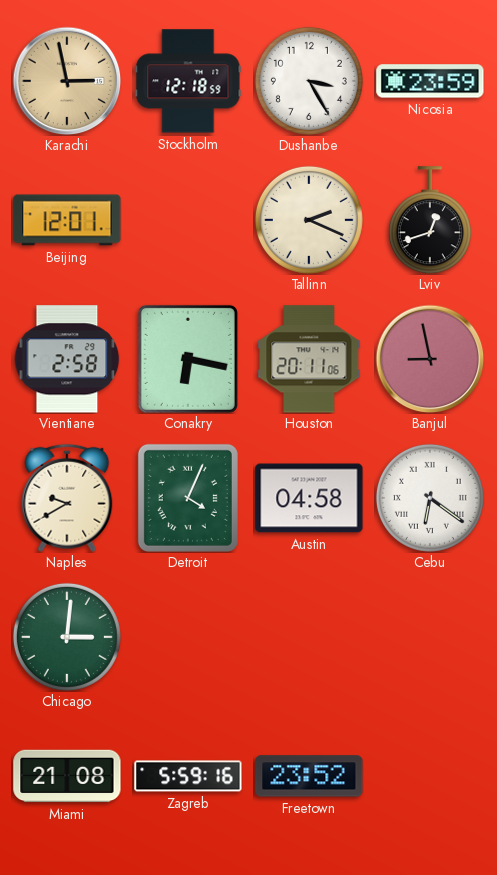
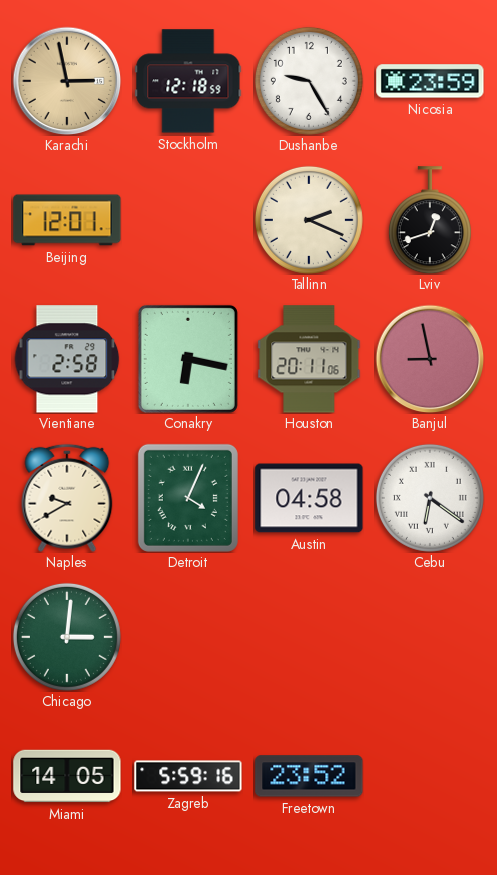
Dushanbe: 3:25 -> 9:25 (309, 81)
Miami: 21:08 -> 14:05 (67, 776)
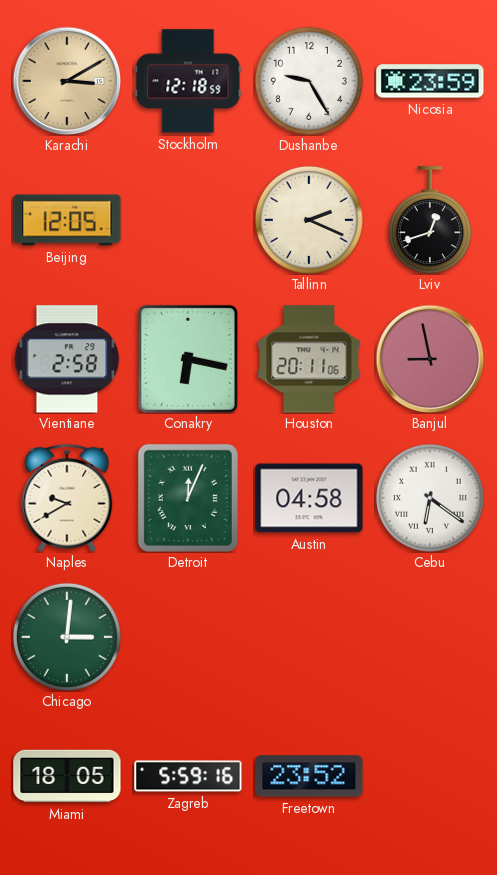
Karachi: 2:58 -> 3:10 (67, 81)
Beijing: 12:01 -> 12:05 (67, 220)
Detroit: 4:04 -> 12:04 (188, 498)
Miami: 14:05 -> 18:05 (67, 776)
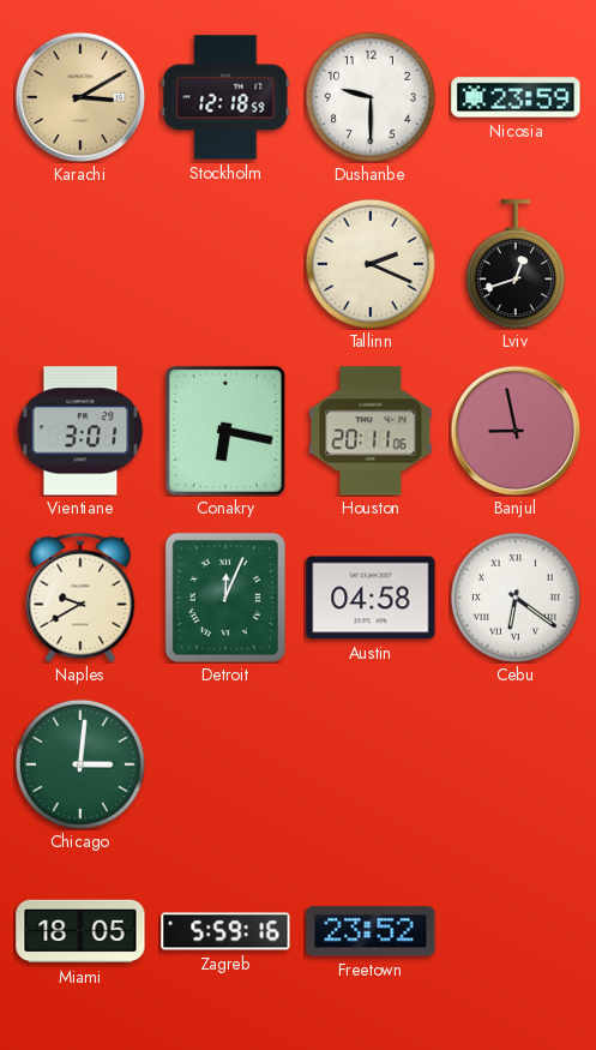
Dushanbe: 9:25 -> 9:30 (371, 97)
Beijing: 12:05 -> none (67, 220)
Vientiane: 2:58 -> 3:01 (80, 431)
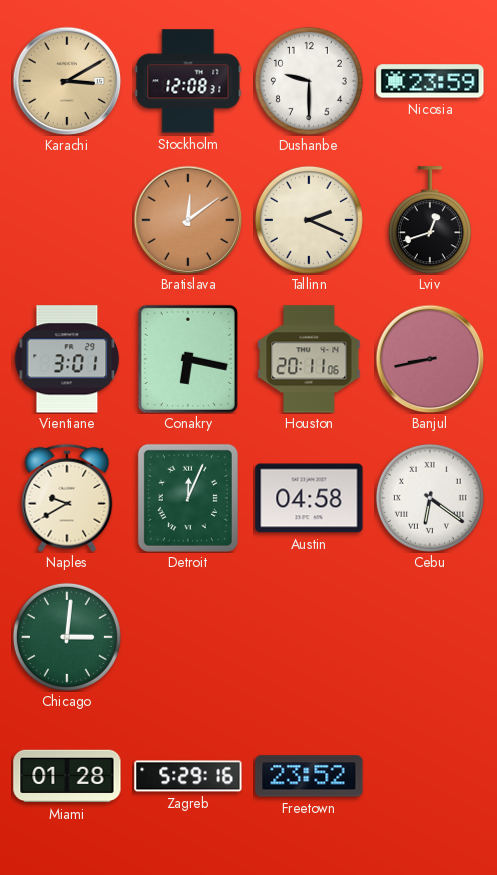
Stockholm: 12:18 -> 12:08 (188, 81)
Bratislava: none -> 12:09 (188, 220)
Banjul: 8:58 -> 8:43 (430, 359)
Miami: 18:05 -> 01:28 (67, 776)
Zagreb: 5:59 -> 5:29 (188, 776)
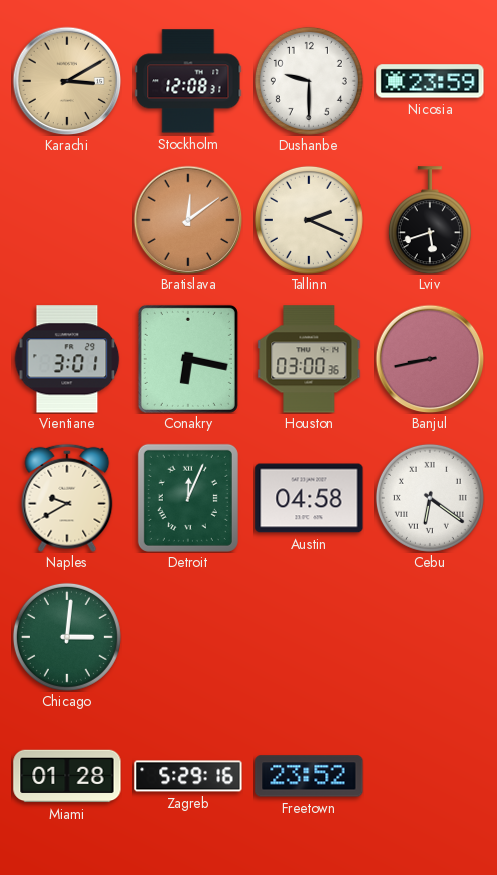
Lviv: 12:42 -> 5:42 (430, 220)
Houston: 20:11 -> 03:00 (309, 359)
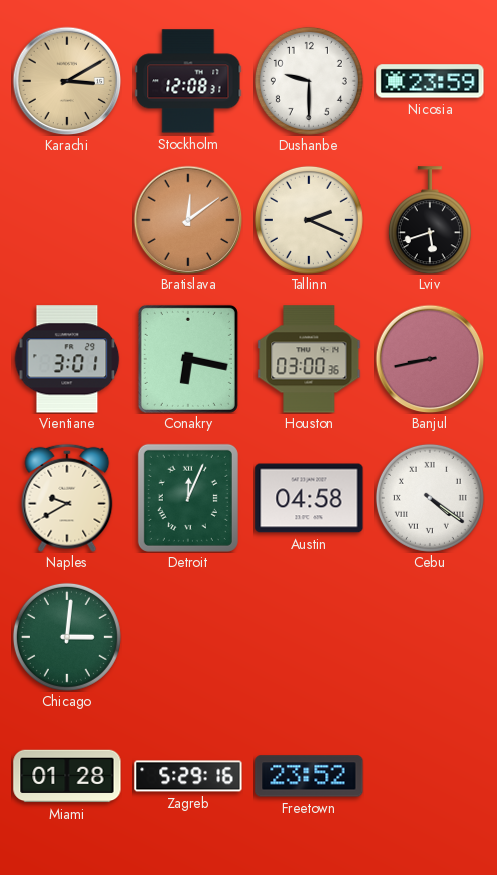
Cebu: 6:21 -> 4:21 (430, 498)
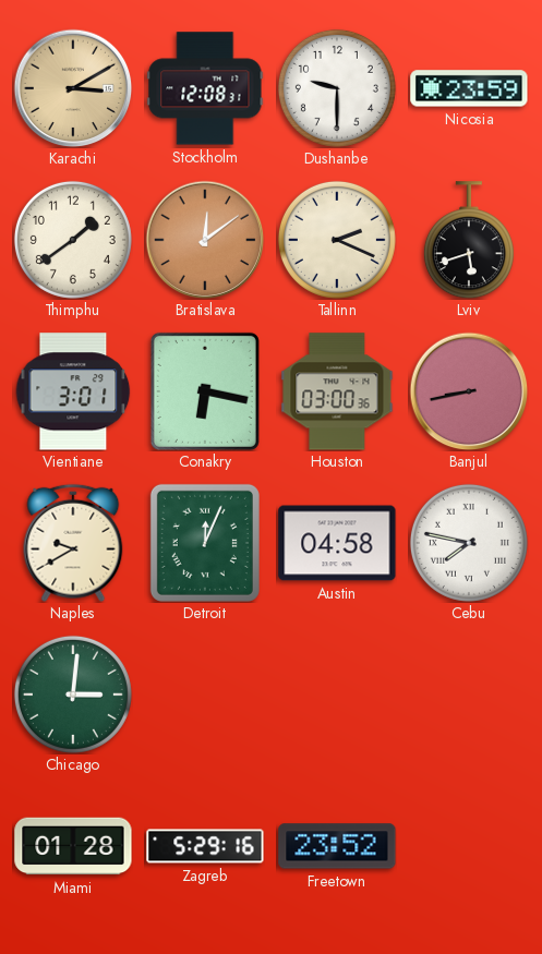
Thimphu: none -> 1:39 (73, 240)
Cebu: 4:21 -> 7:47 (469, 543)
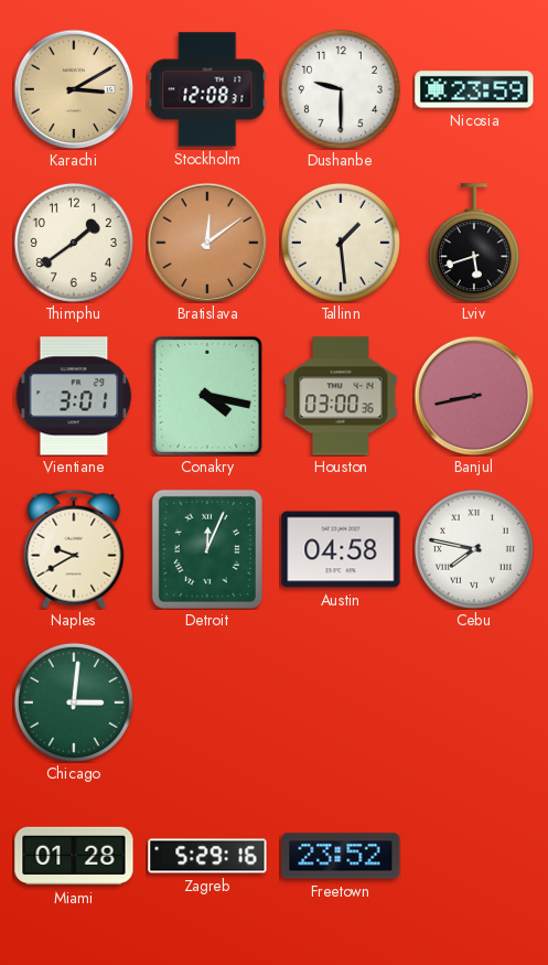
Tallinn: 2:19 -> 1:29 (341, 243)
Conakry: 6:17 -> 4:17 (207, 396)
